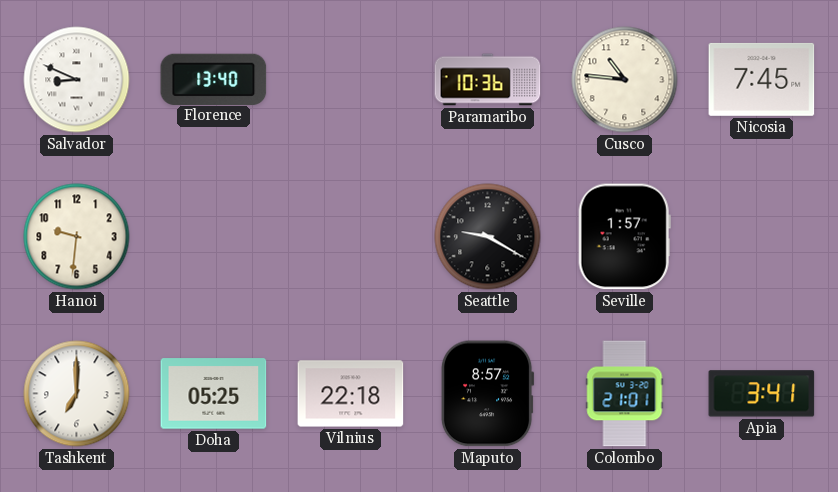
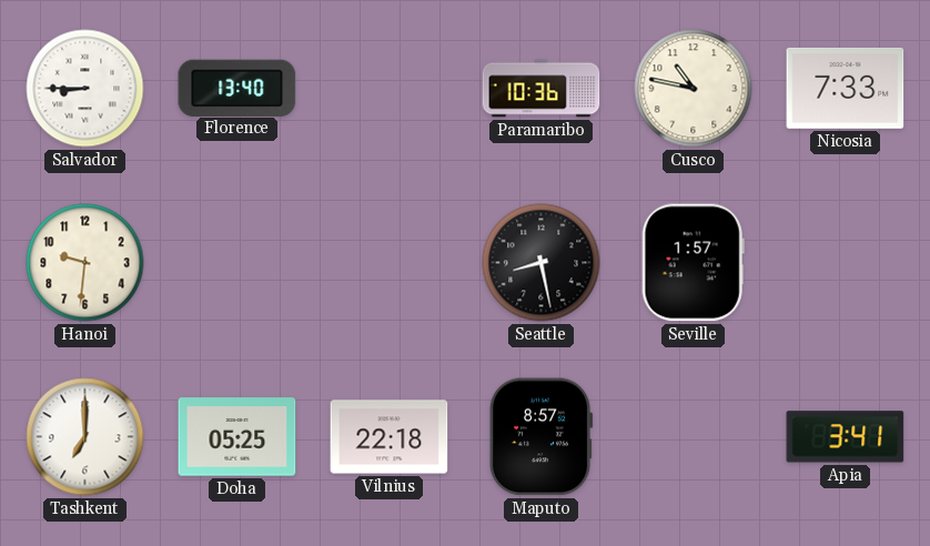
Salvador: 8:49 -> 8:45 (85, 89)
Cusco: 10:46 -> 10:47 (694, 89)
Nicosia: 7:45 -> 7:33 (846, 88)
Seattle: 9:20 -> 8:28 (542, 263)
Colombo: 21:01 -> none (625, 394)
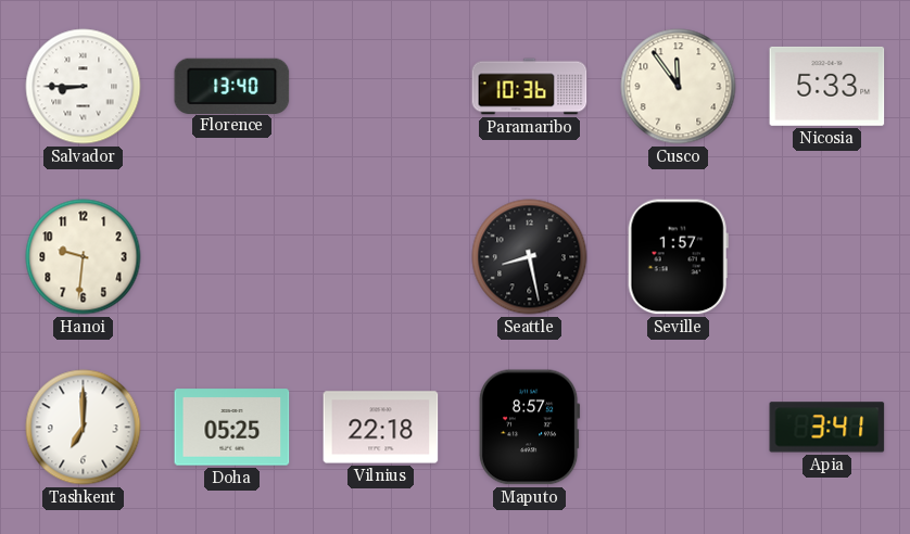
Cusco: 10:47 -> 11:54 (679, 87)
Nicosia: 7:33 -> 5:33 (827, 86)
